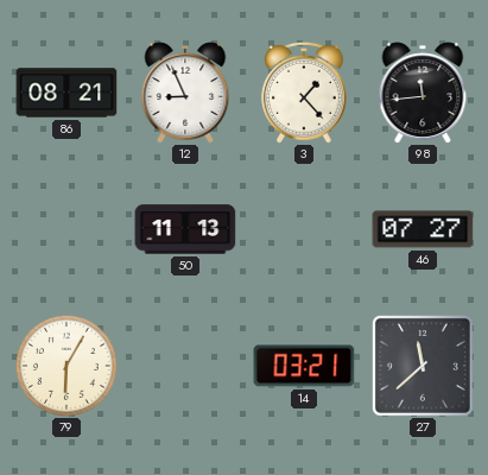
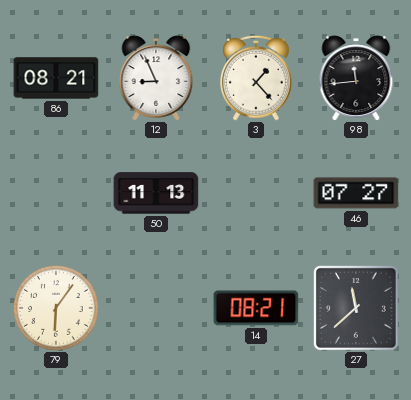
79: 6:05 -> 6:06 (56, 308)
14: 03:21 -> 08:21 (256, 308)
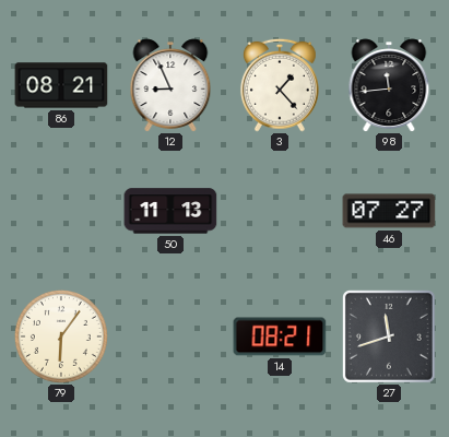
27: 11:38 -> 11:42 (389, 336)
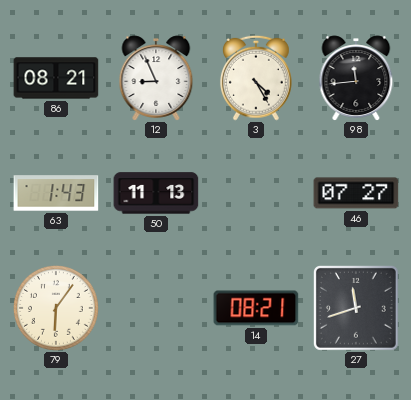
3: 1:23 -> 4:25 (256, 78)
63: none -> 1:43 (56, 193)
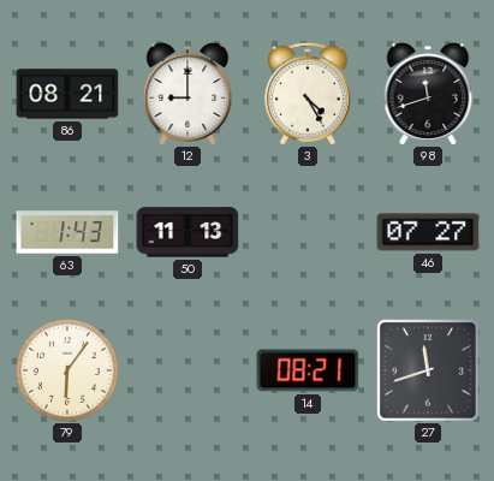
12: 8:56 -> 9:00 (188, 94)
98: 11:44 -> 11:42 (428, 94)
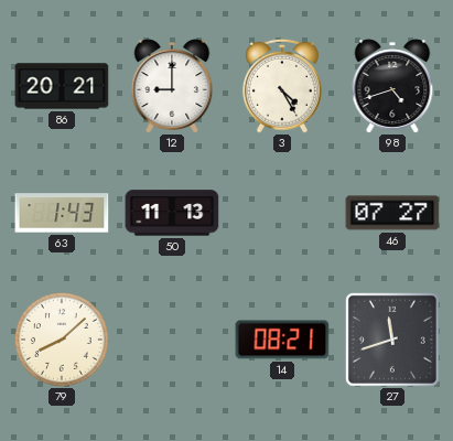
86: 08:21 -> 20:21 (62, 86)
98: 11:42 -> 4:42 (392, 86)
79: 6:06 -> 8:08 (62, 340)
